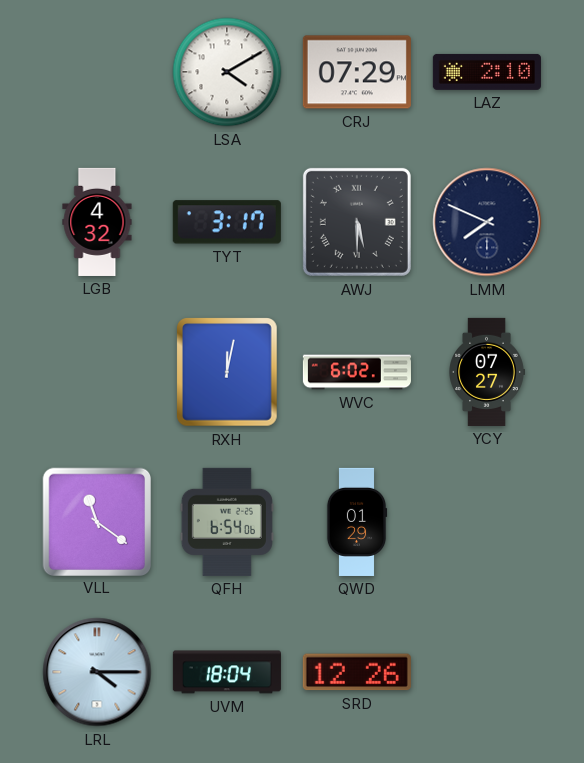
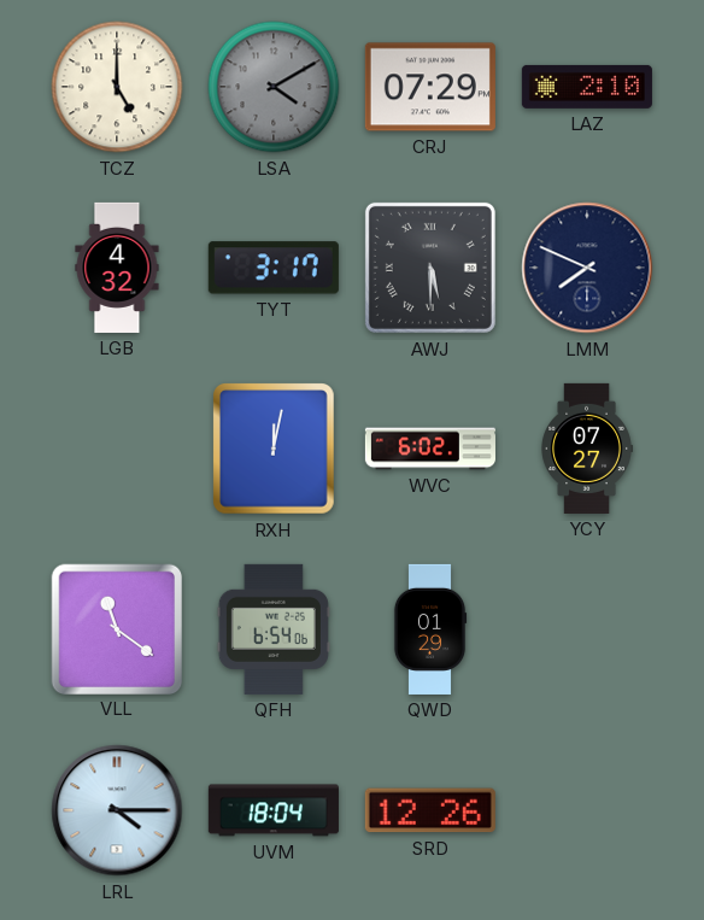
TCZ: none -> 5:00 (117, 87)
LSA dial: white -> grey (274, 87)
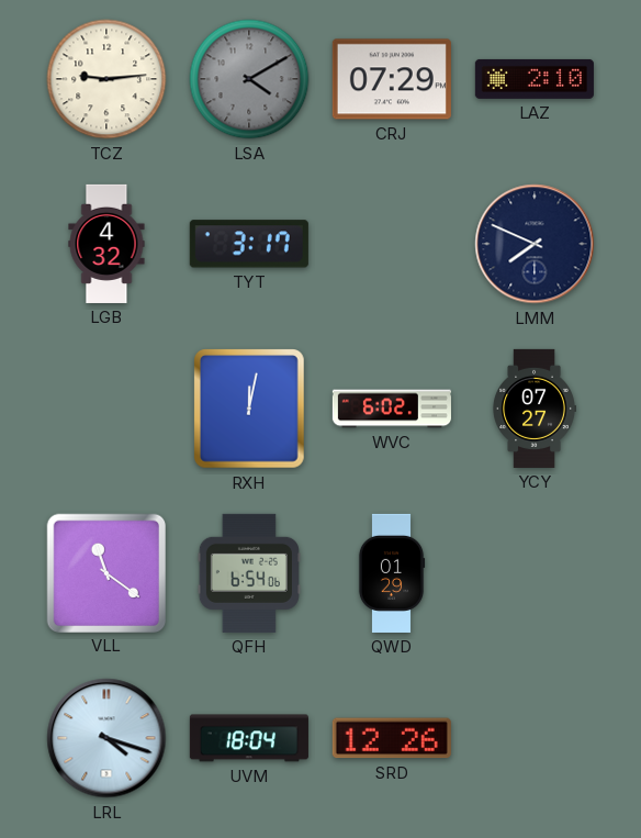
TCZ: 5:00 -> 9:14 (106, 79)
AWJ: 5:30 -> none (430, 268)
LRL: 4:15 -> 4:18 (106, 738)
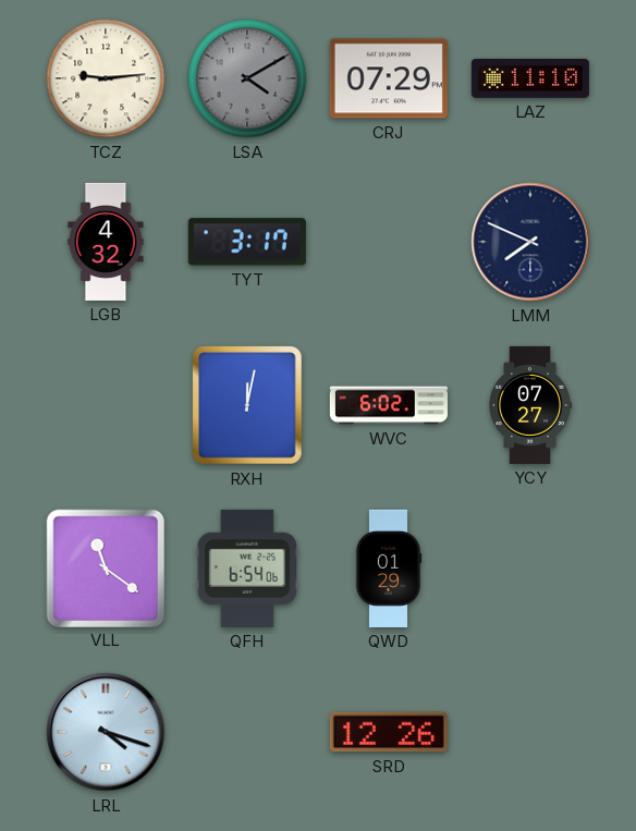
LAZ: 2:10 -> 11:10 (530, 78)
UVM: 18:04 -> none (249, 738)
